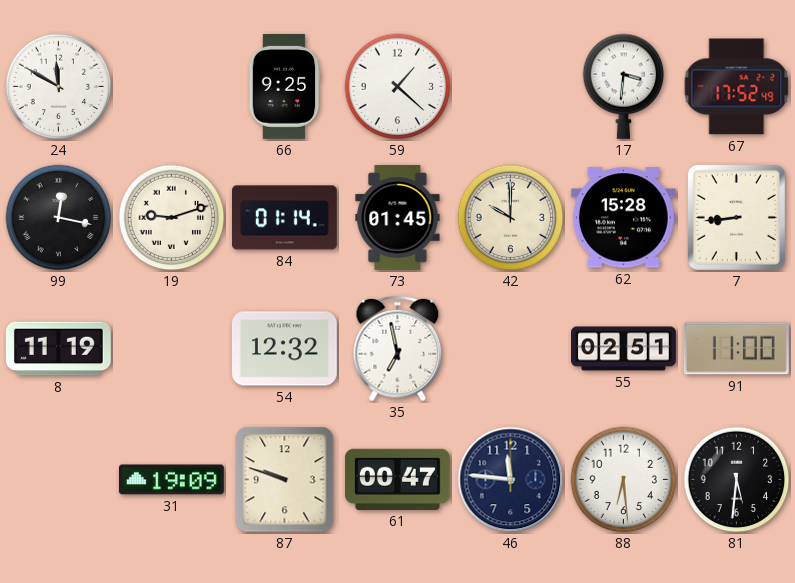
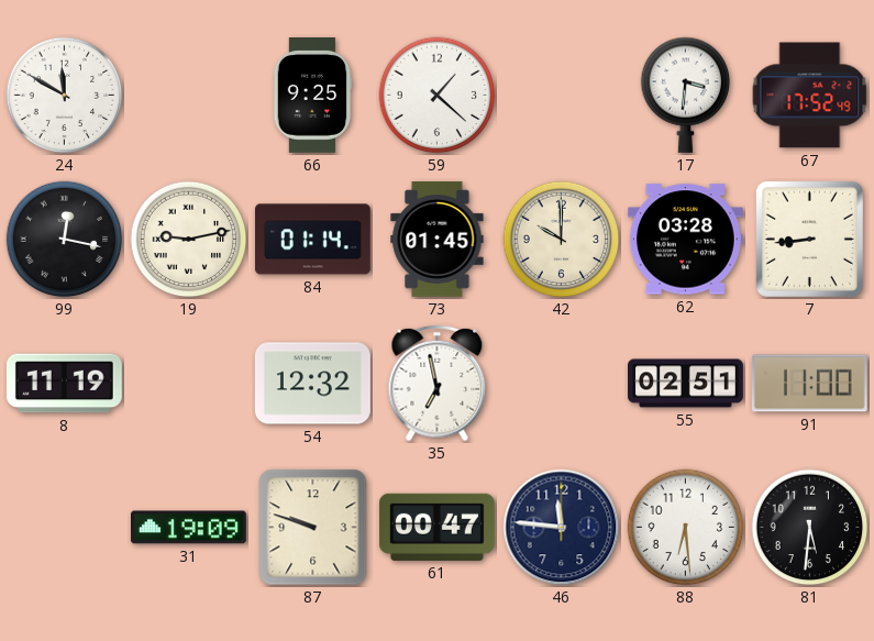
19: 9:12 -> 9:13 (189, 240)
62: 15:28 -> 03:28 (685, 240)
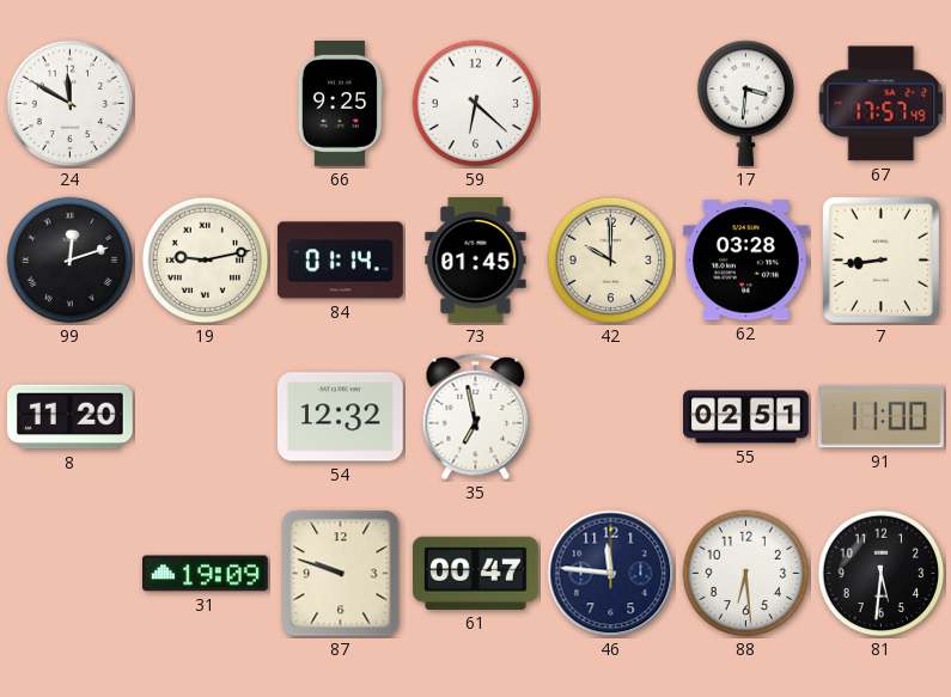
59: 1:22 -> 6:22 (476, 104)
67: 17:52 -> 17:57 (882, 104)
99: 12:17 -> 12:12 (71, 261)
8: 11:19 -> 11:20 (69, 417)
